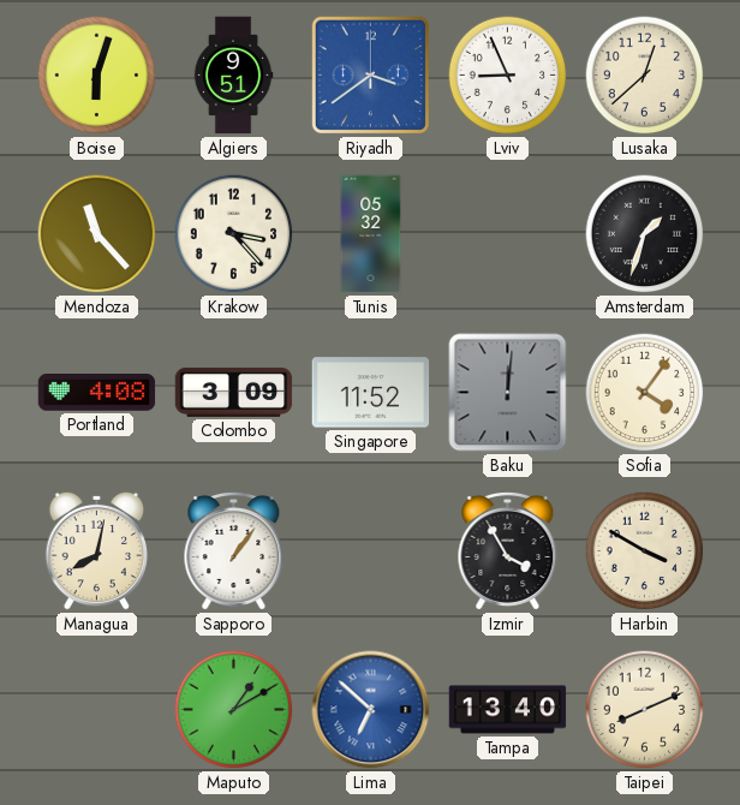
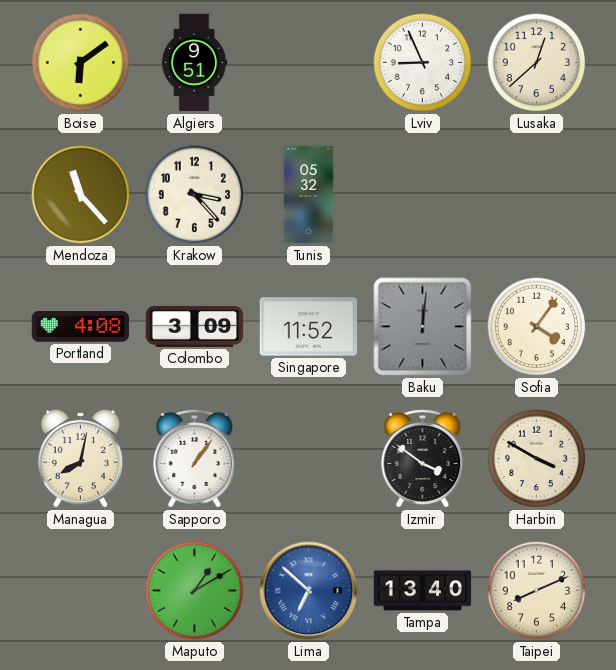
Boise: 6:03 -> 6:09 (81, 63)
Riyadh: 3:39 -> none (370, 74)
Amsterdam: 1:33 -> none (645, 234)
Izmir: 3:55 -> 3:51 (423, 459)
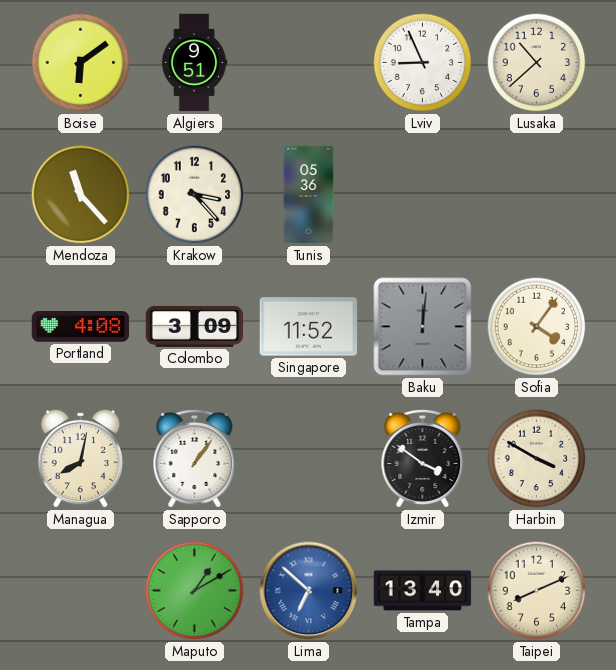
Lusaka: 12:38 -> 10:38 (537, 63)
Tunis: 05:32 -> 05:36 (309, 195)
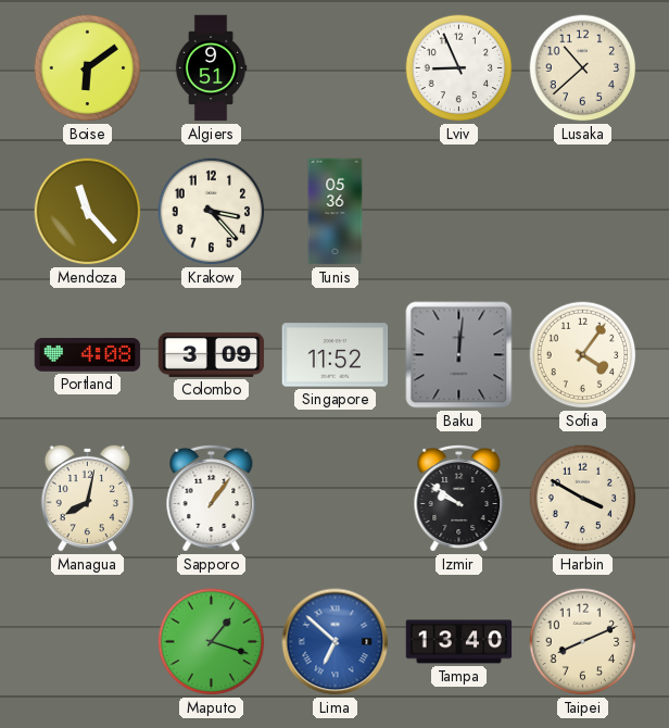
Izmir: 3:51 -> 9:51 (459, 499)
Maputo: 1:10 -> 1:18 (212, 642)
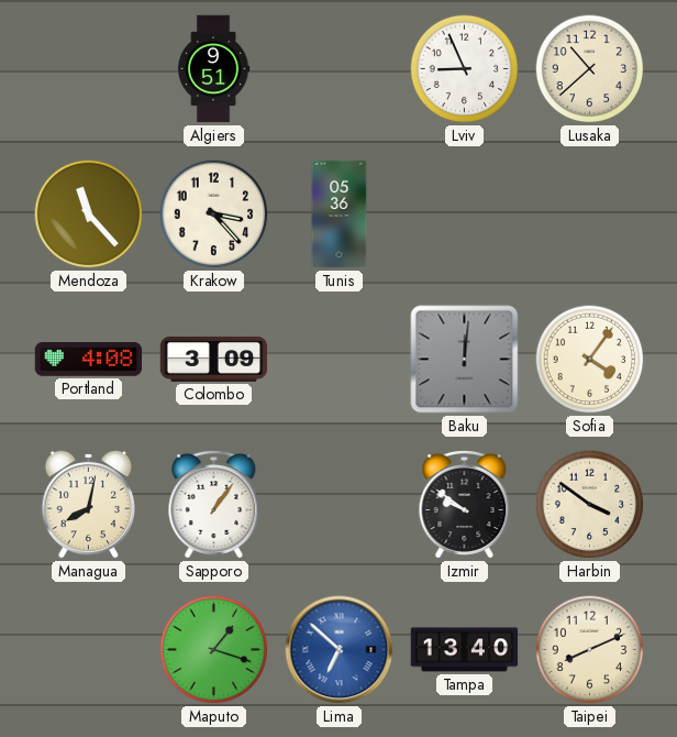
Boise: 6:09 -> none (88, 68)
Singapore: 11:52 -> none (336, 355)
Harbin: 3:50 -> 3:51 (590, 505)
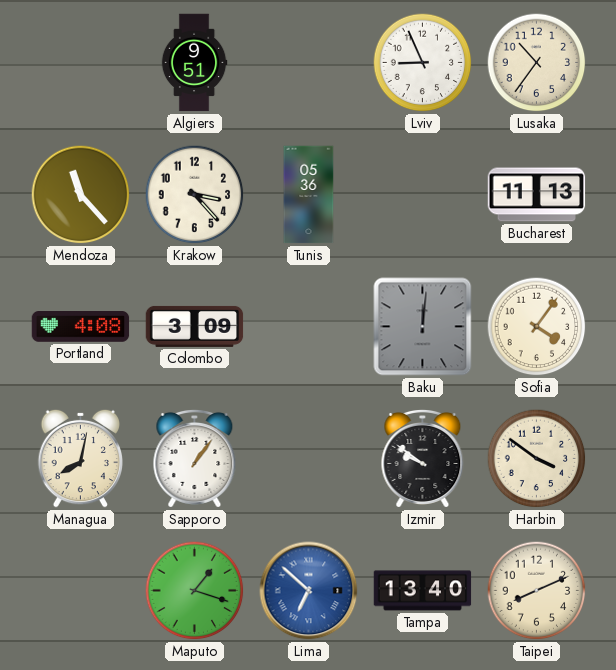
Lusaka: 10:38 -> 10:36 (537, 63)
Bucharest: none -> 11:13 (537, 195)
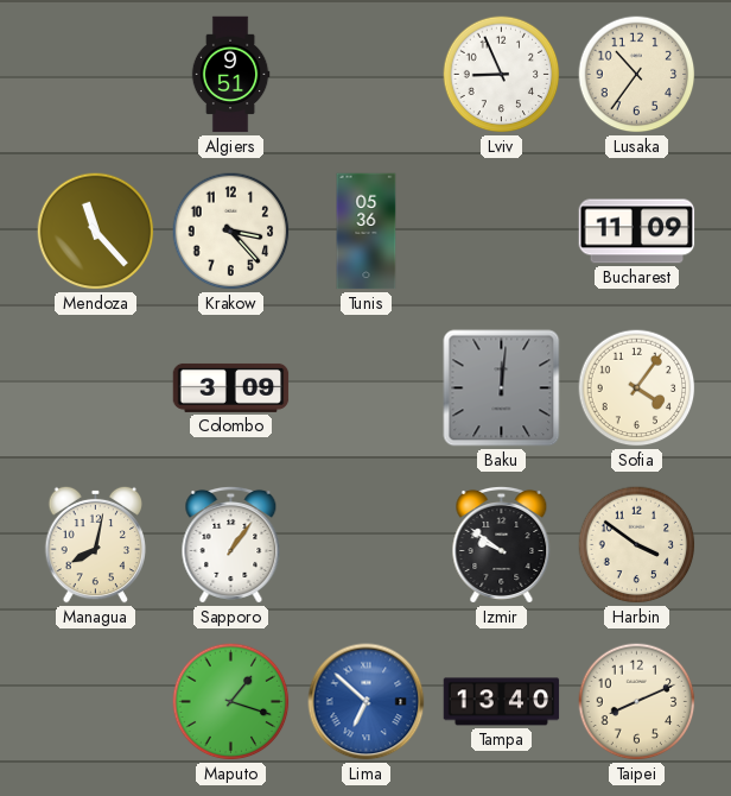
Bucharest: 11:13 -> 11:09 (637, 232)
Portland: 4:08 -> none (81, 327)
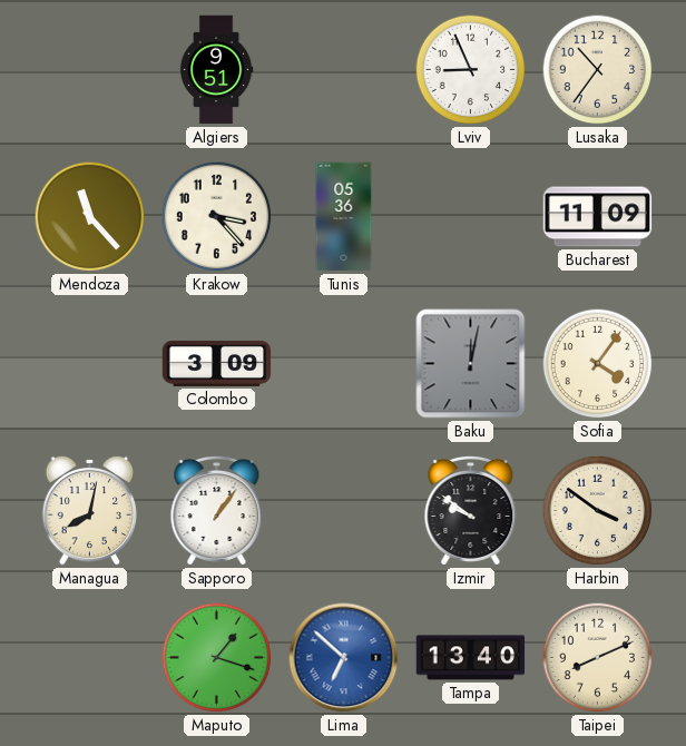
Baku: 12:01 -> 12:02 (471, 364)
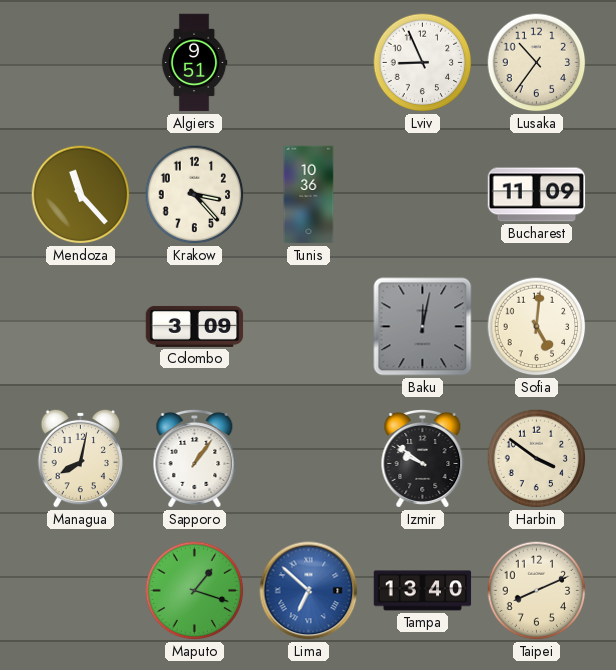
Tunis: 05:36 -> 10:36 (309, 195)
Sofia: 4:06 -> 5:01 (537, 327)
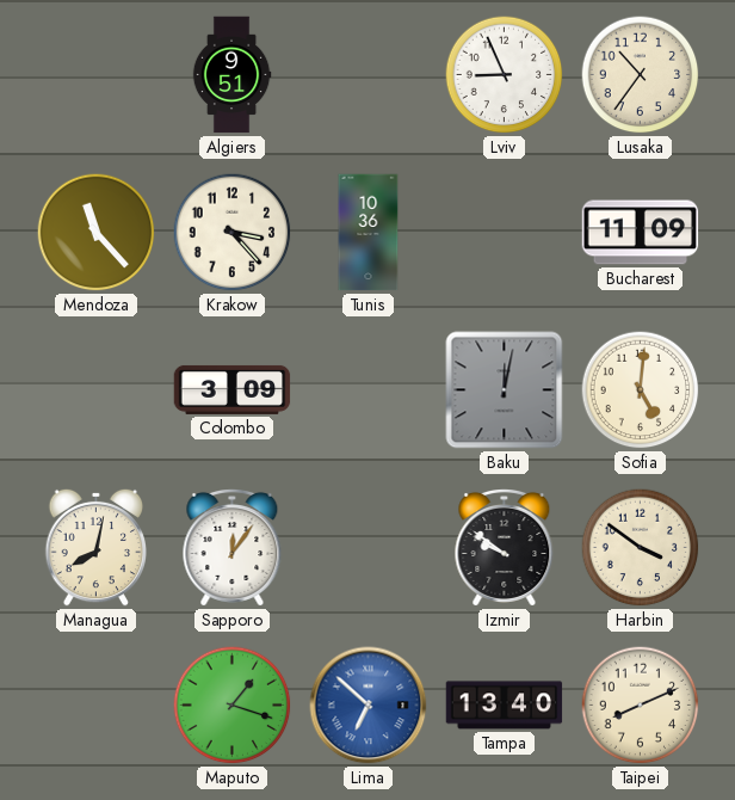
Sapporo: 1:06 -> 12:06 (233, 548)
